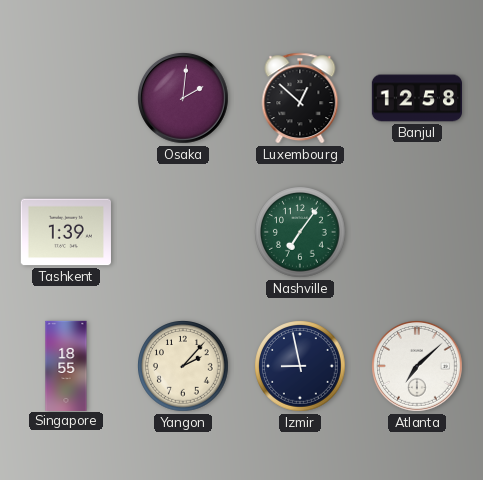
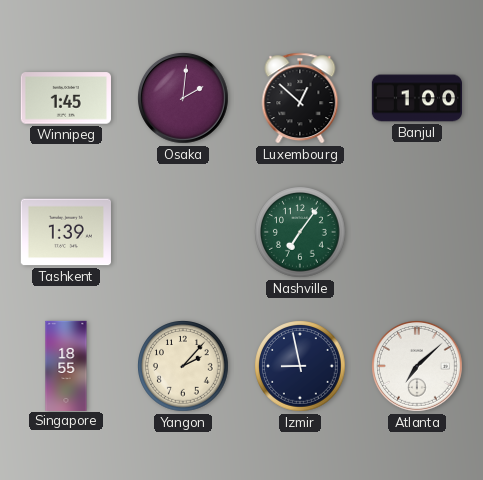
Winnipeg: none -> 1:45 (66, 98)
Banjul: 12:58 -> 1:00 (416, 98)
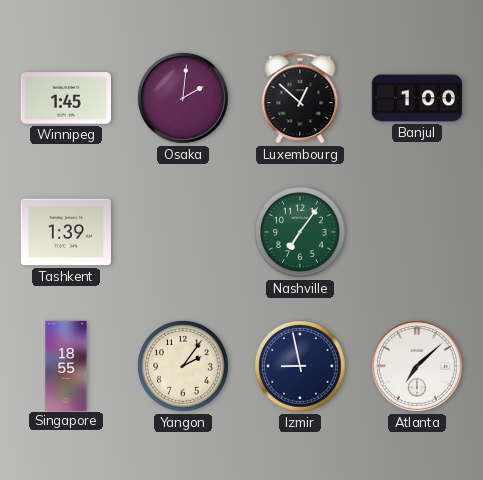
Yangon: 2:07 -> 2:06 (183, 366)
